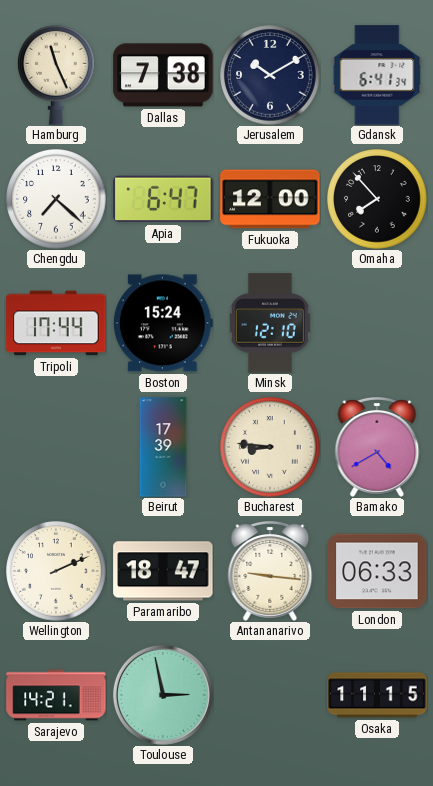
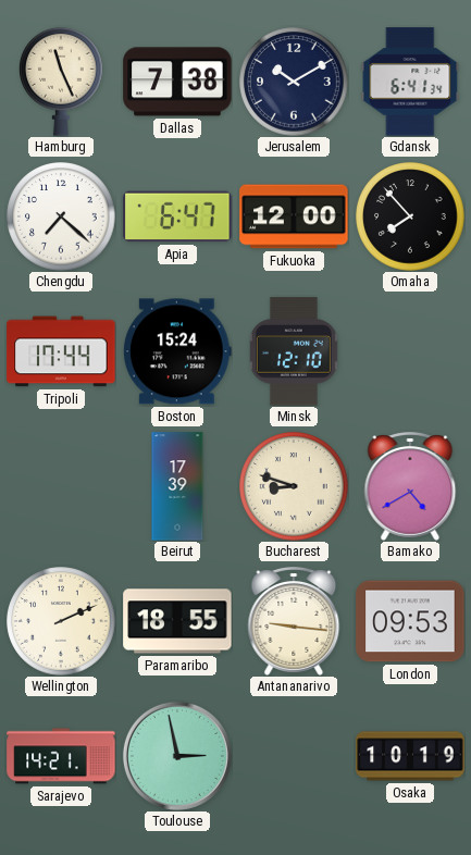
Bucharest: 8:46 -> 8:48 (294, 486)
Paramaribo: 18:47 -> 18:55 (177, 621)
London: 06:33 -> 09:53 (410, 621)
Osaka: 11:15 -> 10:19 (410, 756)
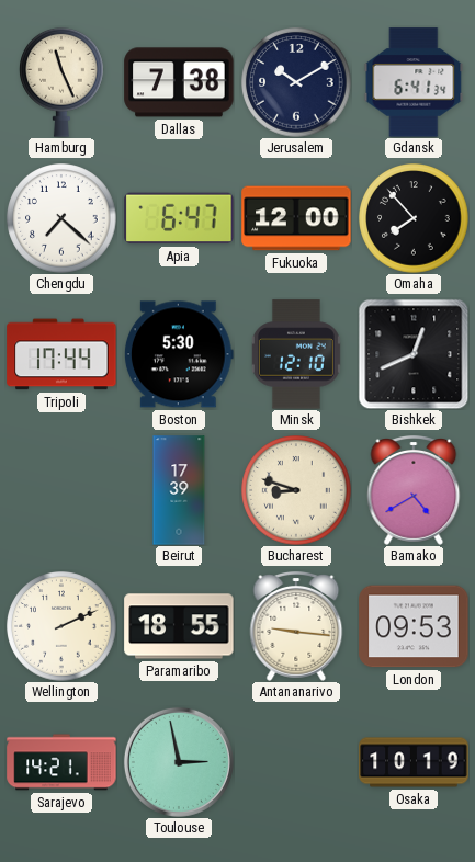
Boston: 15:24 -> 5:30 (179, 354)
Bishkek: none -> 12:41 (414, 354)
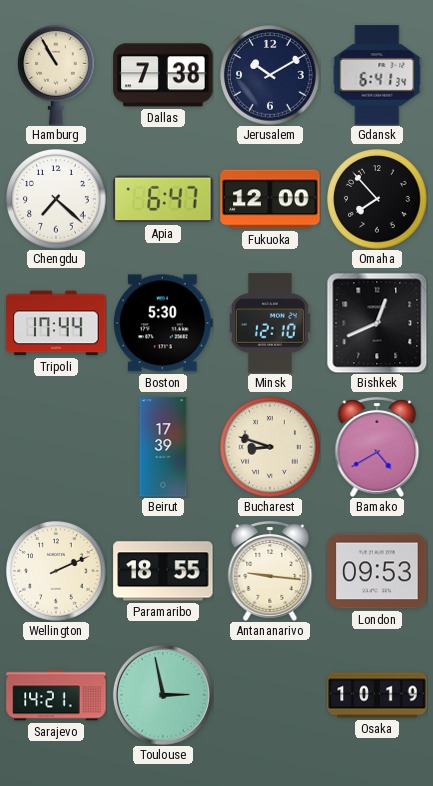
Hamburg: 11:26 -> 10:55 (57, 75)
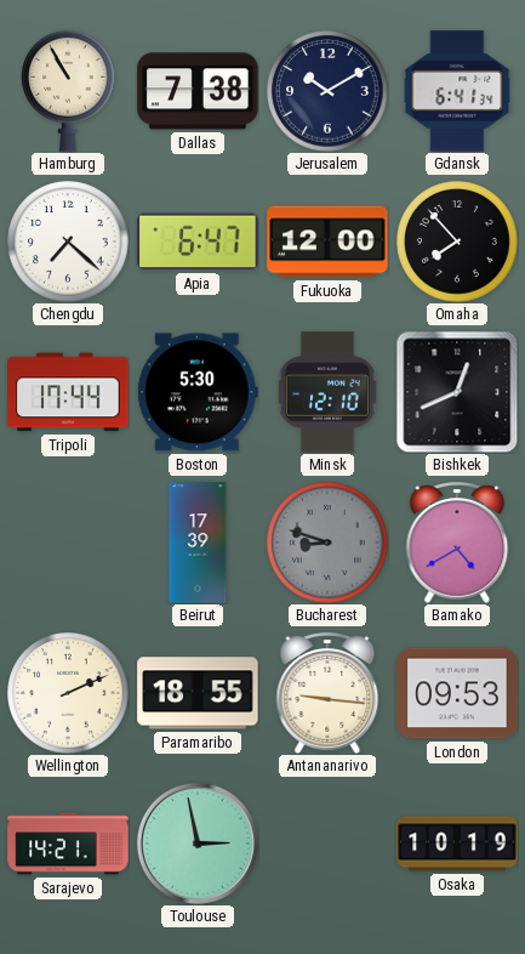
Bucharest dial: cream -> grey (327, 543)
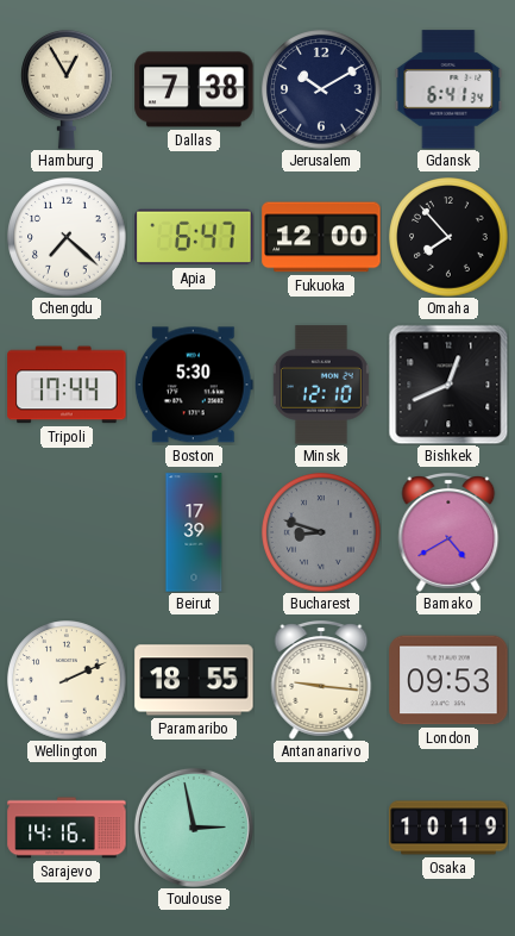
Hamburg: 10:55 -> 12:55 (68, 89)
Sarajevo: 14:21 -> 14:16 (67, 828)
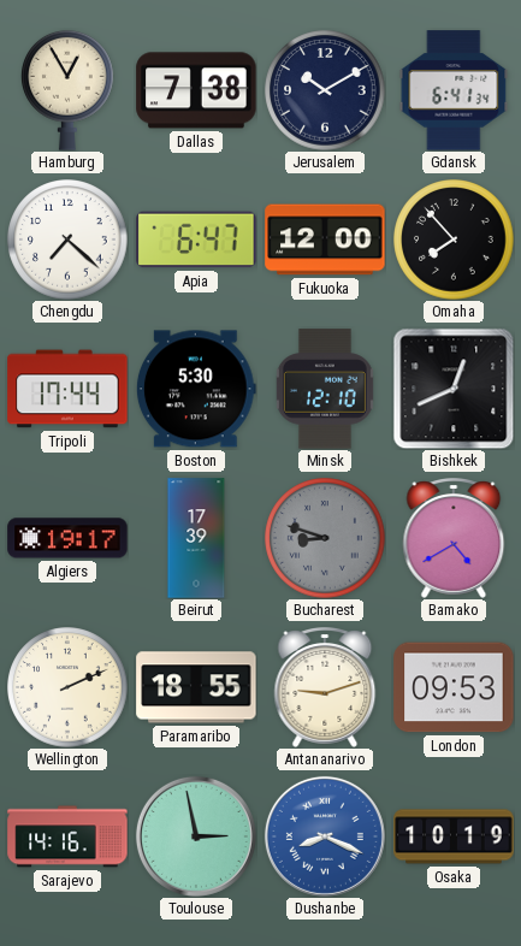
Algiers: none -> 19:17 (67, 538)
Antananarivo: 9:16 -> 9:12 (325, 688)
Dushanbe: none -> 8:19 (325, 836)
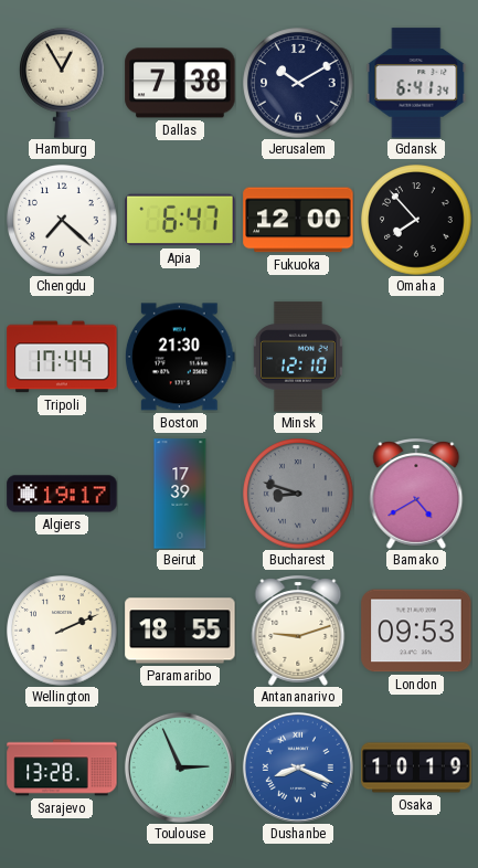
Boston: 5:30 -> 21:30 (180, 357)
Bishkek: 12:41 -> none (454, 389)
Sarajevo: 14:16 -> 13:28 (62, 768)
Toulouse: 2:58 -> 2:56 (180, 768)
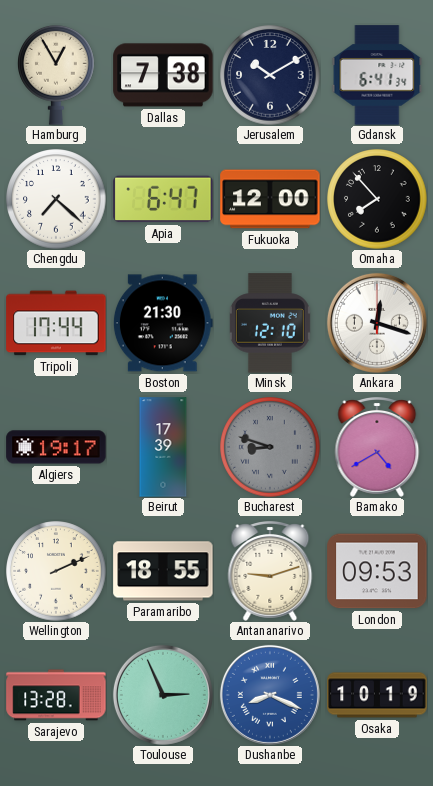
Ankara: none -> 12:18 (377, 323)
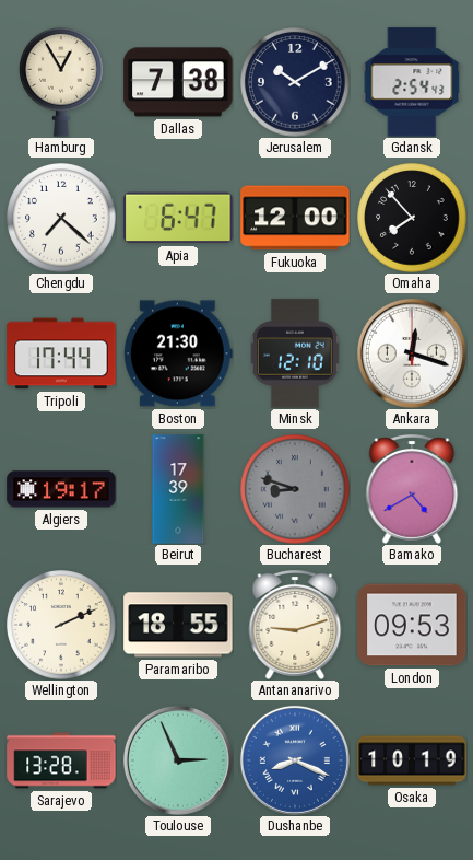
Gdansk: 6:41 -> 2:54 (412, 82)
